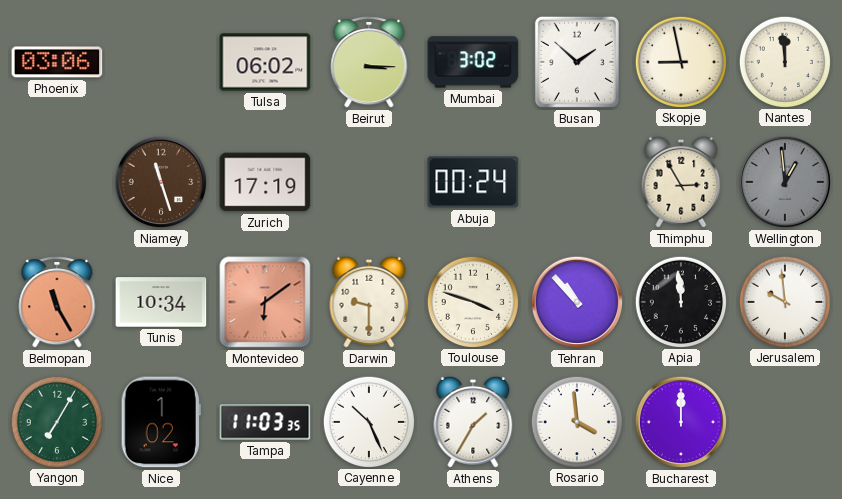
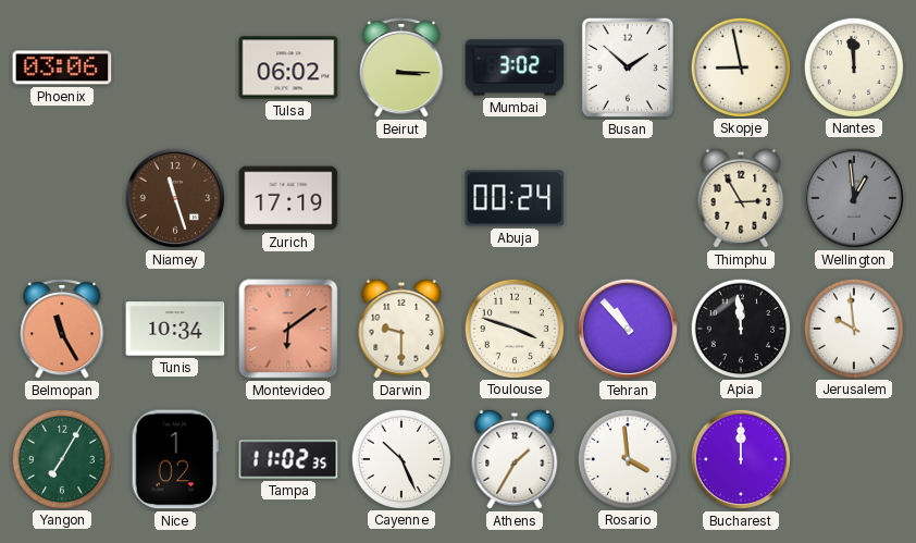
Tampa: 11:03 -> 11:02 (288, 459)
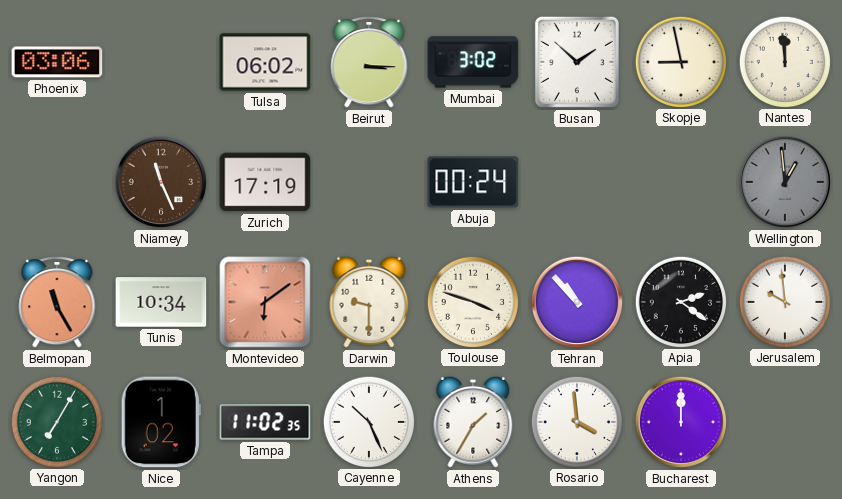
Niamey: 11:27 -> 11:26 (161, 182)
Thimphu: 2:55 -> none (741, 198)
Apia: 11:59 -> 2:21 (680, 301)
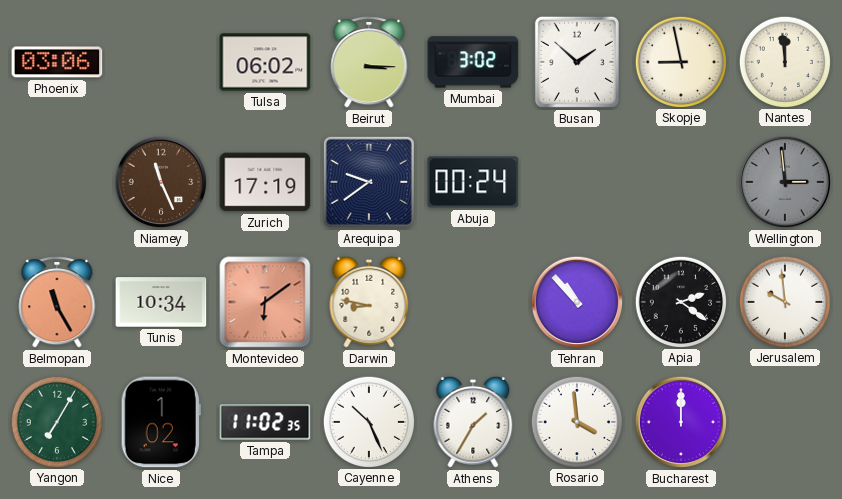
Arequipa: none -> 9:39 (369, 182)
Wellington: 12:59 -> 2:59 (785, 182)
Darwin: 9:30 -> 8:47 (369, 302)
Toulouse: 3:48 -> none (472, 301)
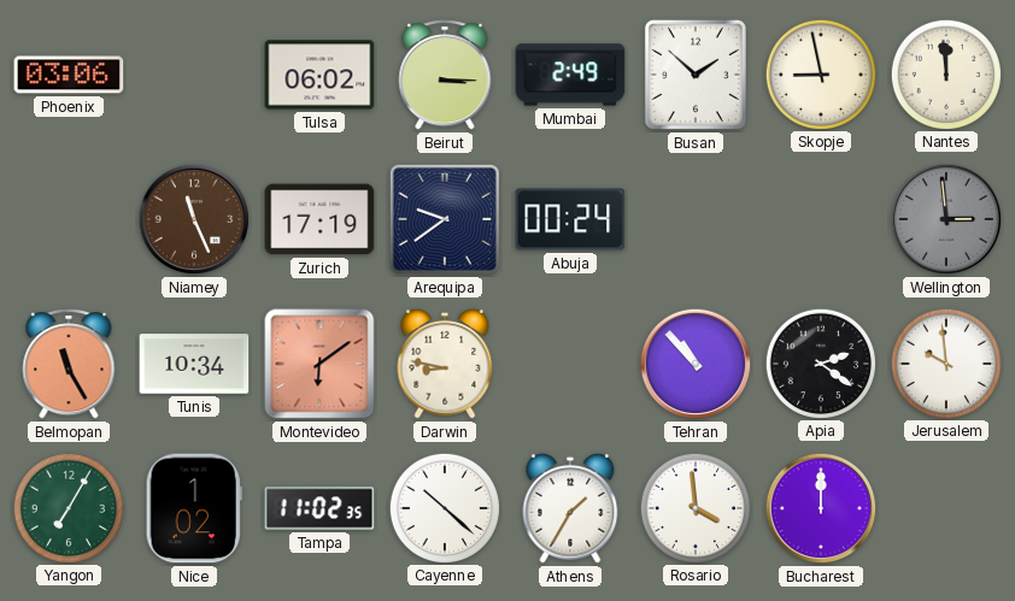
Mumbai: 3:02 -> 2:49 (570, 75)
Cayenne: 10:26 -> 10:22 (444, 507)
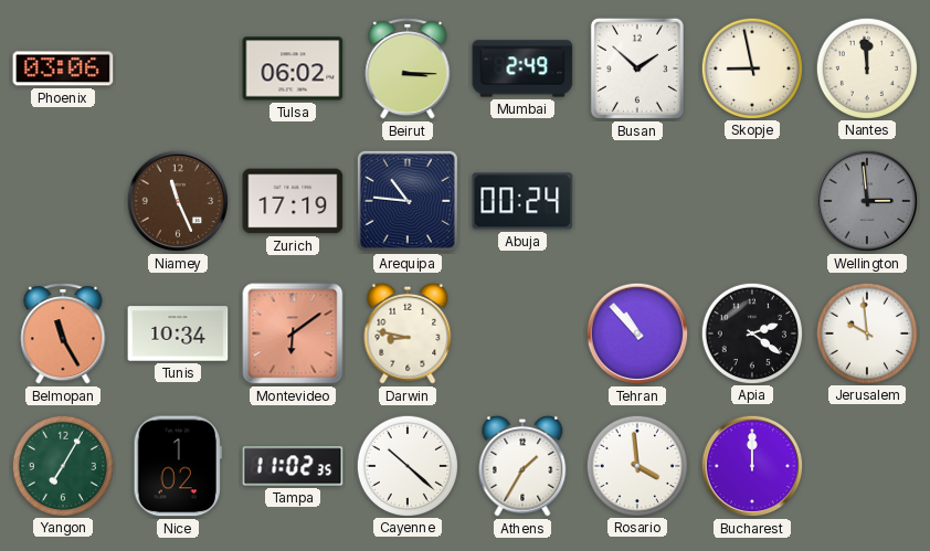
Arequipa: 9:39 -> 10:46 (408, 201)
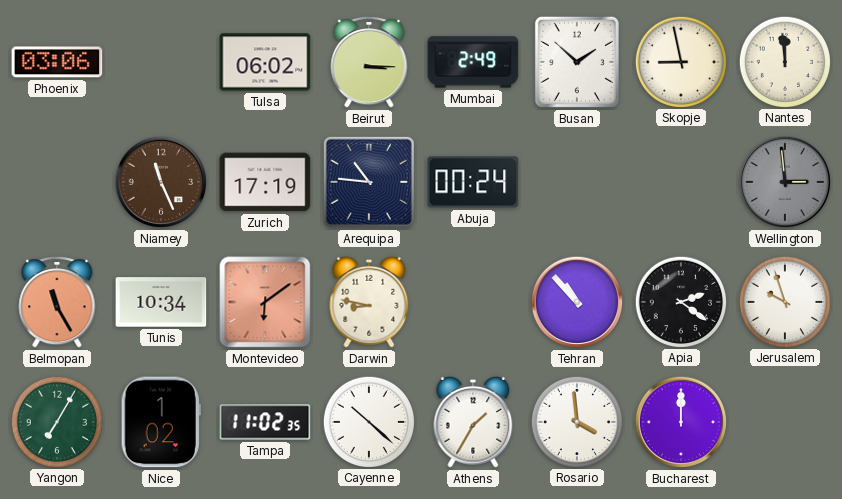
Jerusalem: 9:59 -> 9:57 (784, 301)
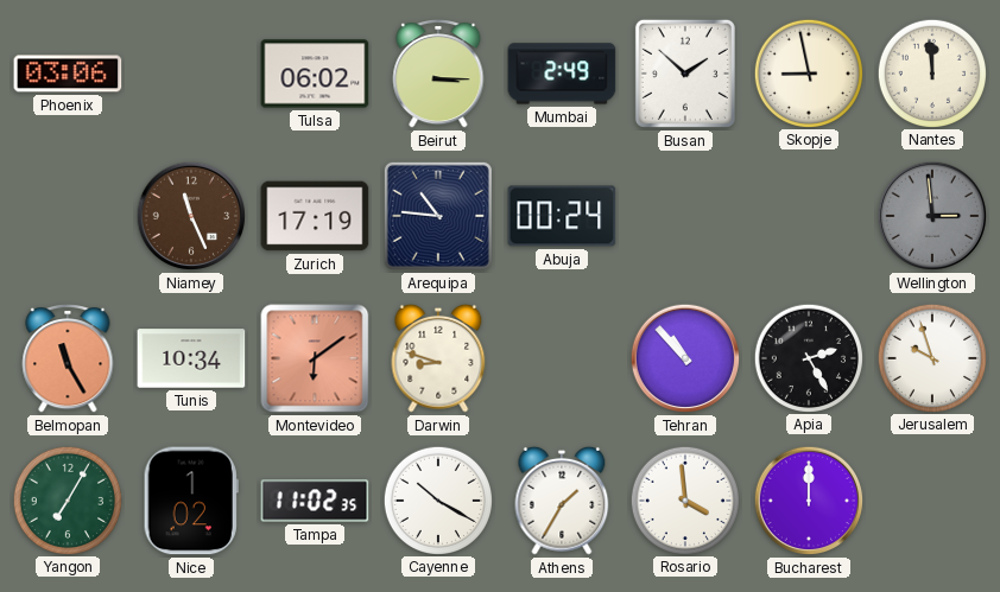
Darwin: 8:47 -> 8:48 (438, 358)
Apia: 2:21 -> 2:25 (808, 357)
Cayenne: 10:22 -> 10:20 (437, 499)
